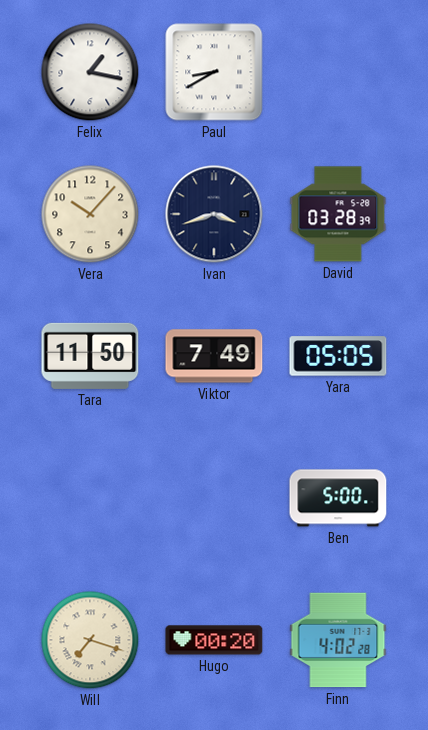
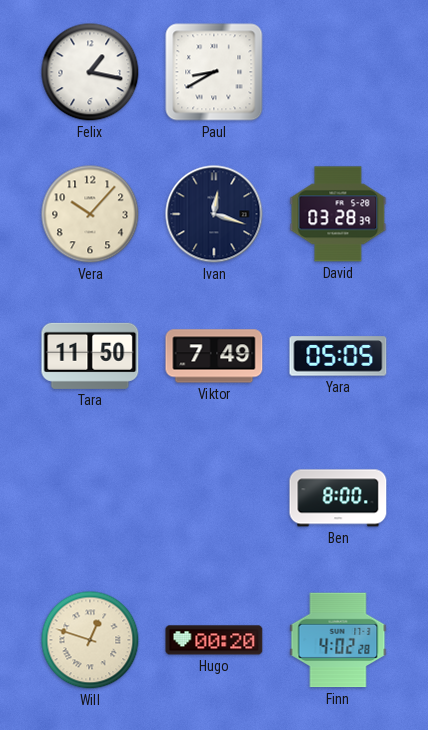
Ivan: 3:42 -> 12:18 (214, 214)
Ben: 5:00 -> 8:00 (338, 498)
Will: 7:18 -> 12:48 (90, 640)
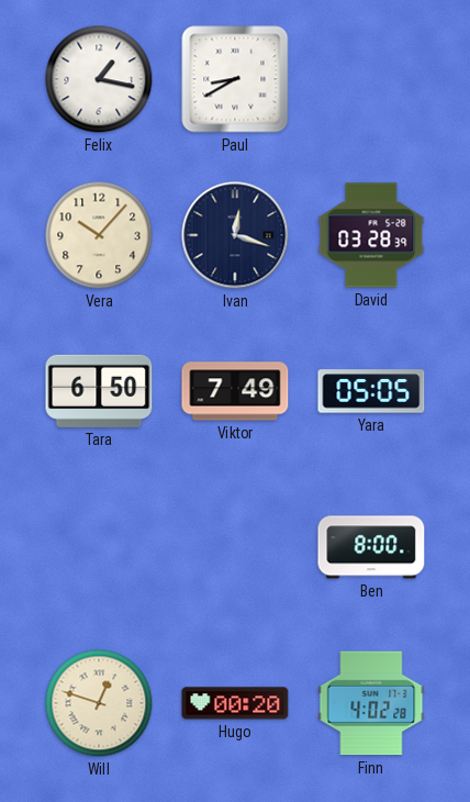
Tara: 11:50 -> 6:50 (99, 391)
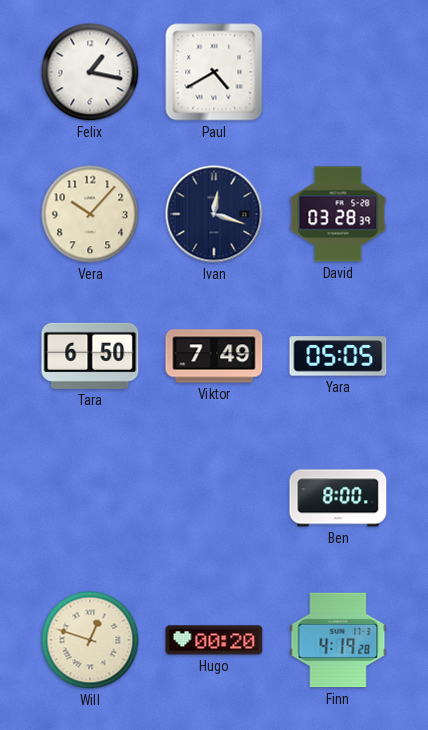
Paul: 8:40 -> 4:40 (214, 72)
Finn: 4:02 -> 4:19 (338, 640)
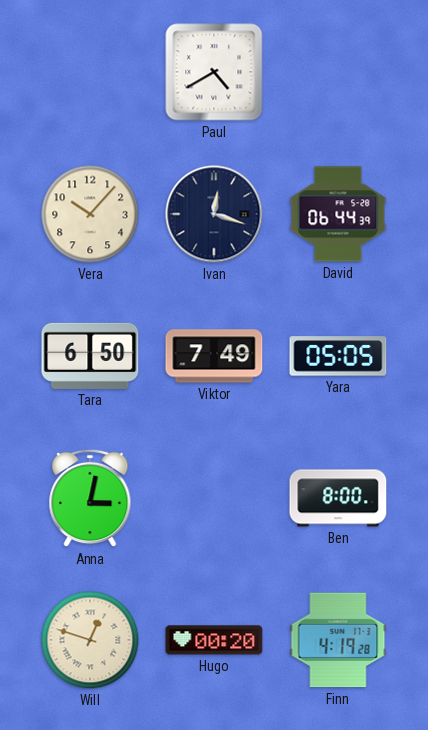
Felix: 1:17 -> none (90, 72)
David: 03:28 -> 06:44 (338, 214)
Anna: none -> 3:02 (90, 498)
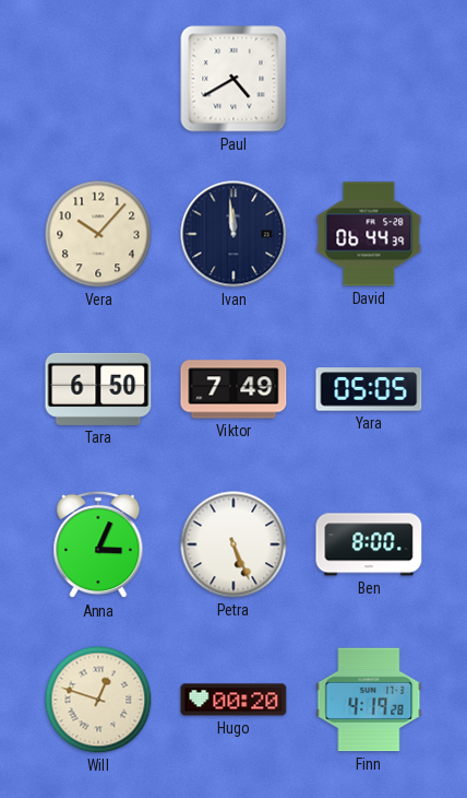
Ivan: 12:18 -> 11:59 (234, 234)
Anna: 3:02 -> 3:04 (98, 544)
Petra: none -> 5:26 (234, 544)
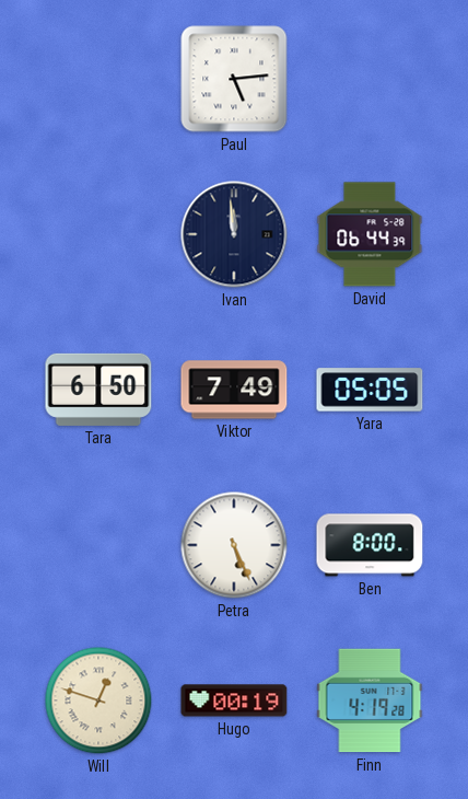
Paul: 4:40 -> 5:14 (234, 79)
Vera: 10:07 -> none (98, 234)
Anna: 3:04 -> none (98, 544)
Hugo: 00:20 -> 00:19 (234, 700)
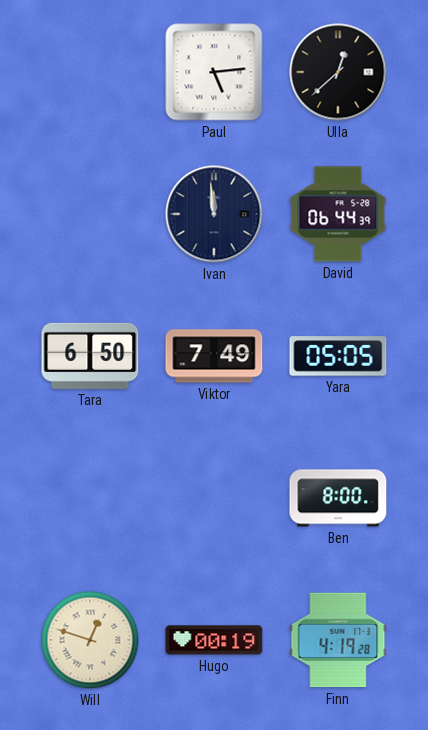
Ulla: none -> 12:38 (338, 72)
Petra: 5:26 -> none (234, 545)
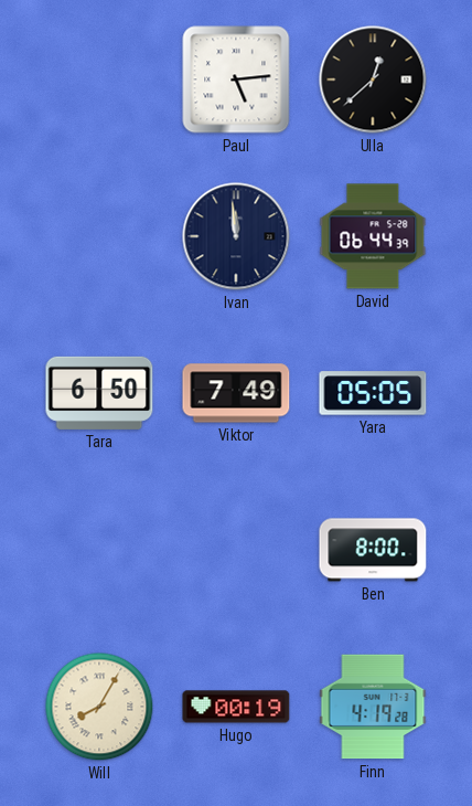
Will: 12:48 -> 8:05 (99, 707)
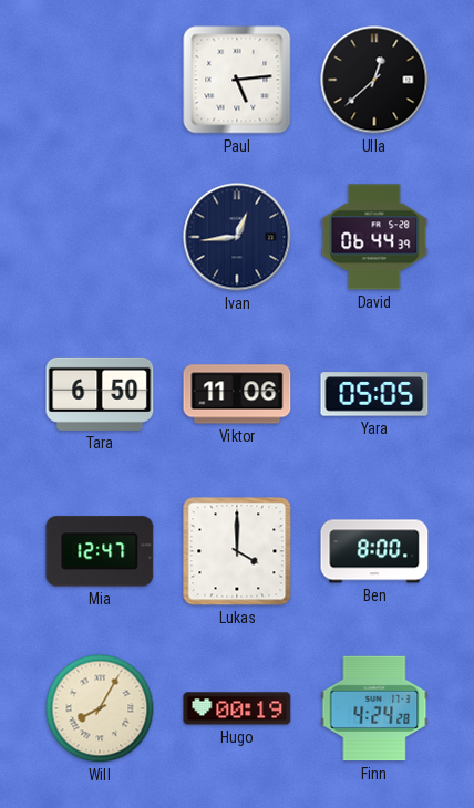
Ivan: 11:59 -> 12:44 (237, 237)
Viktor: 7:49 -> 11:06 (237, 394)
Mia: none -> 12:47 (100, 551)
Lukas: none -> 4:00 (237, 551)
Finn: 4:19 -> 4:24 (374, 708)
